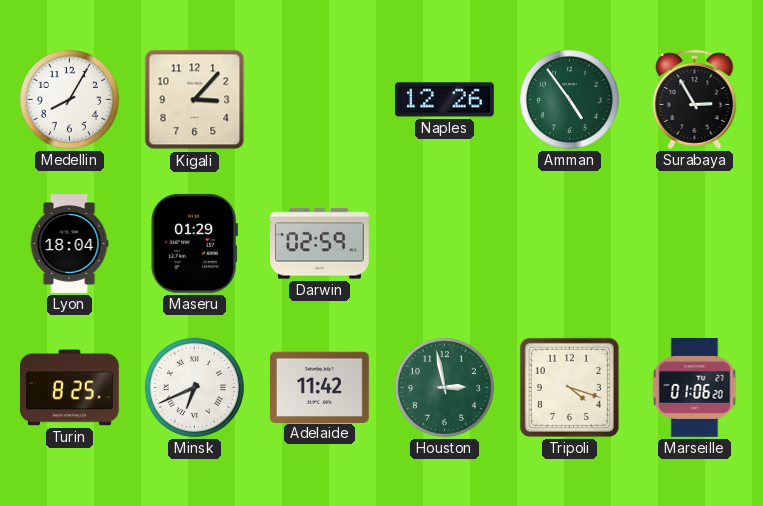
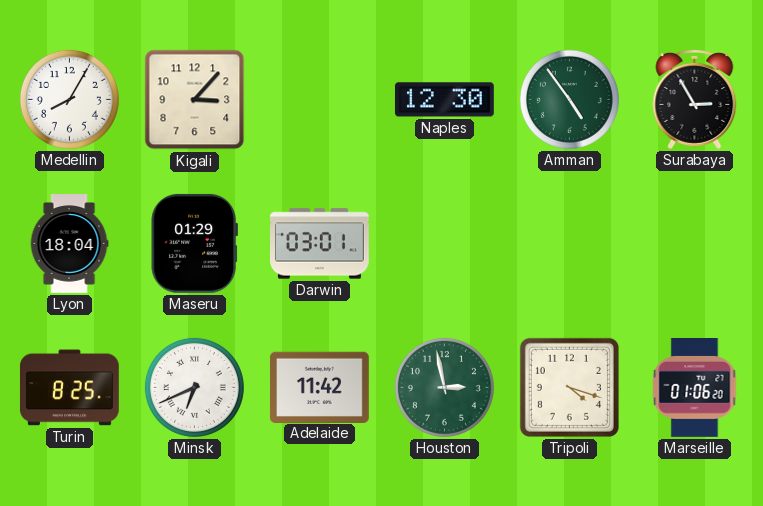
Naples: 12:26 -> 12:30 (444, 100)
Darwin: 02:59 -> 03:01 (320, 244)
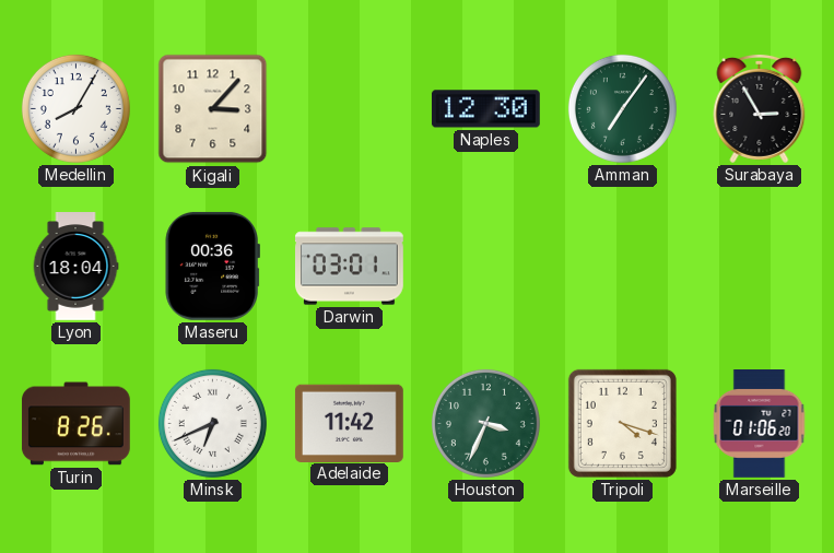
Amman: 4:54 -> 7:06 (622, 108)
Maseru: 01:29 -> 00:36 (212, 266)
Turin: 8:25 -> 8:26 (75, 424)
Houston: 2:58 -> 3:34 (485, 423)
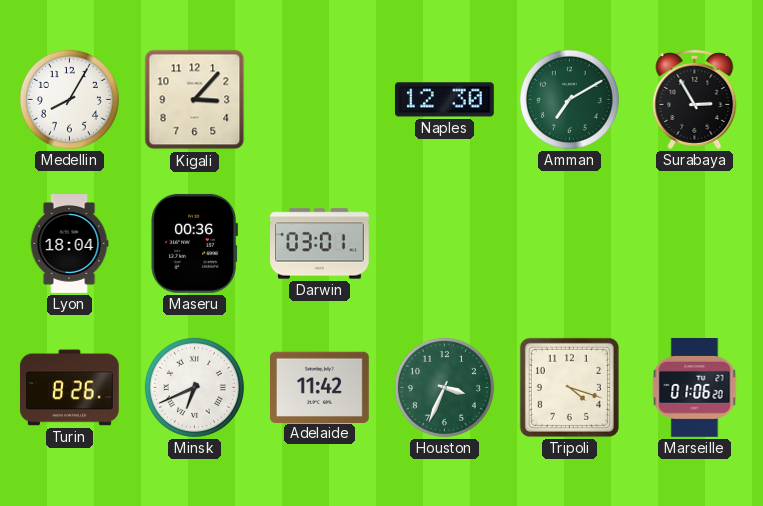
Amman: 7:06 -> 7:10 (569, 99)
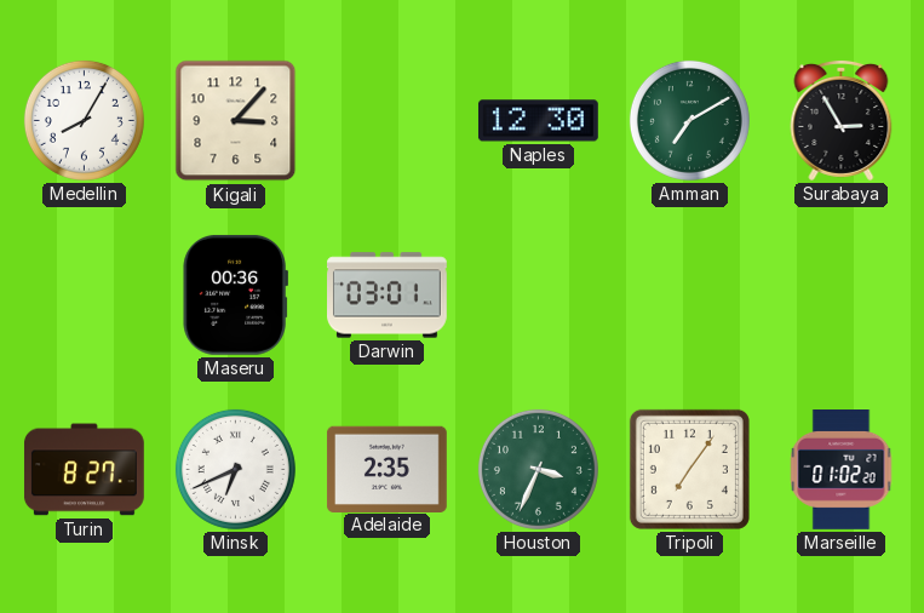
Lyon: 18:04 -> none (69, 244)
Turin: 8:26 -> 8:27 (84, 470)
Adelaide: 11:42 -> 2:35 (386, 469)
Tripoli: 4:18 -> 7:06 (689, 469)
Marseille: 01:06 -> 01:02 (842, 470)
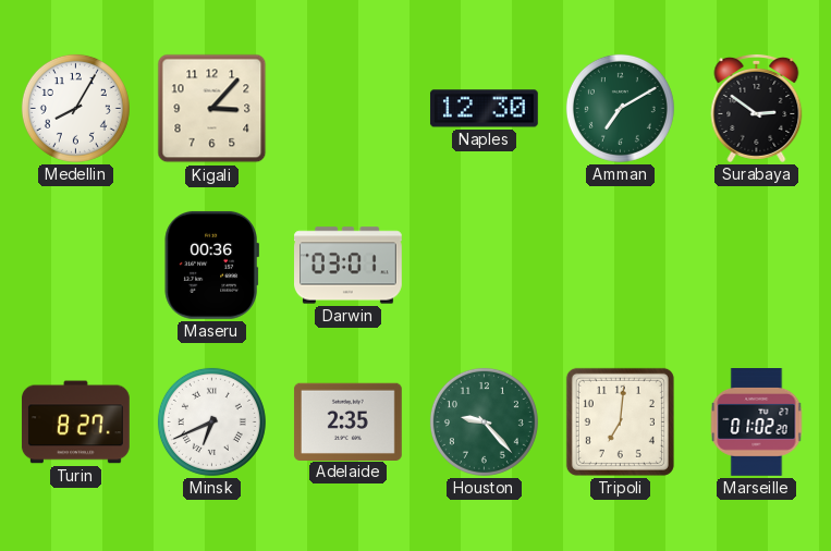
Surabaya: 2:55 -> 2:51 (757, 108)
Houston: 3:34 -> 9:23 (484, 421)
Tripoli: 7:06 -> 7:01 (620, 421)
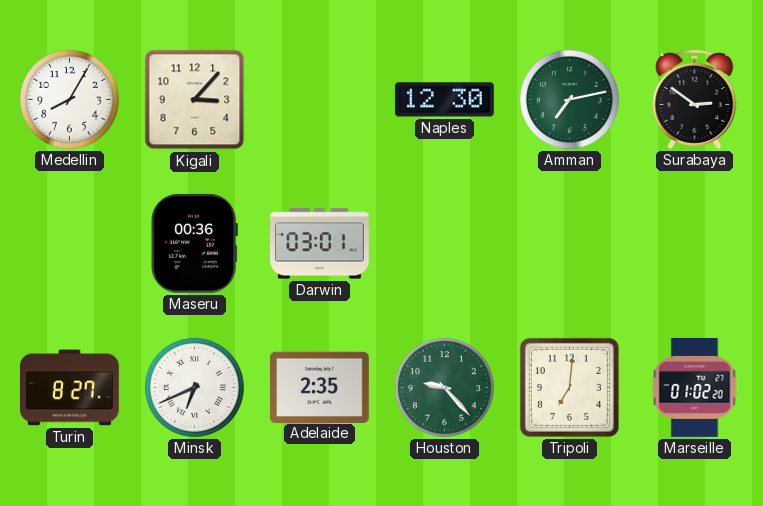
Amman: 7:10 -> 7:13 (569, 99)
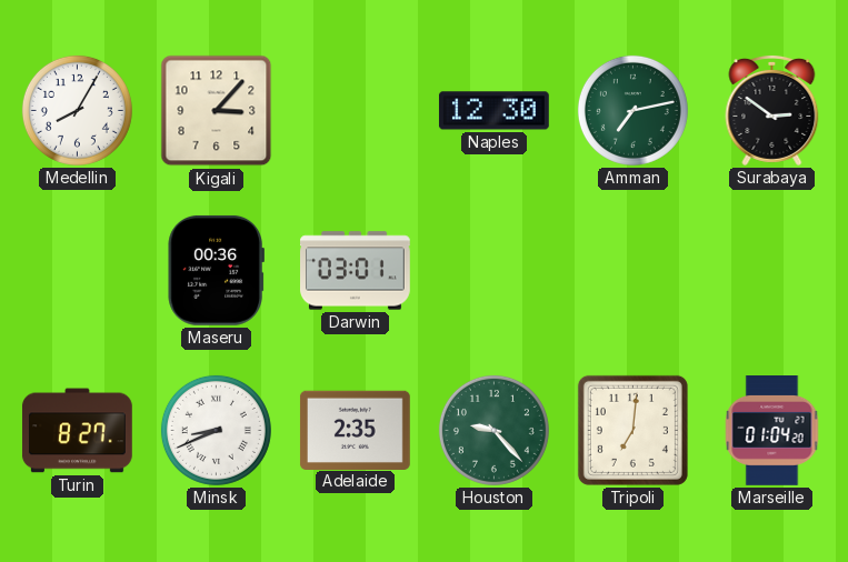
Minsk: 6:41 -> 8:41 (216, 430)
Marseille: 01:02 -> 01:04 (772, 431)
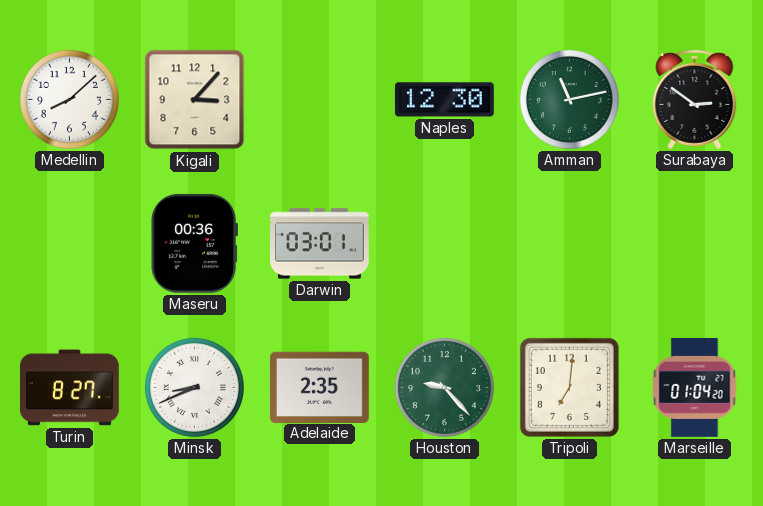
Medellin: 8:05 -> 8:08 (69, 99)
Amman: 7:13 -> 11:13 (569, 99)
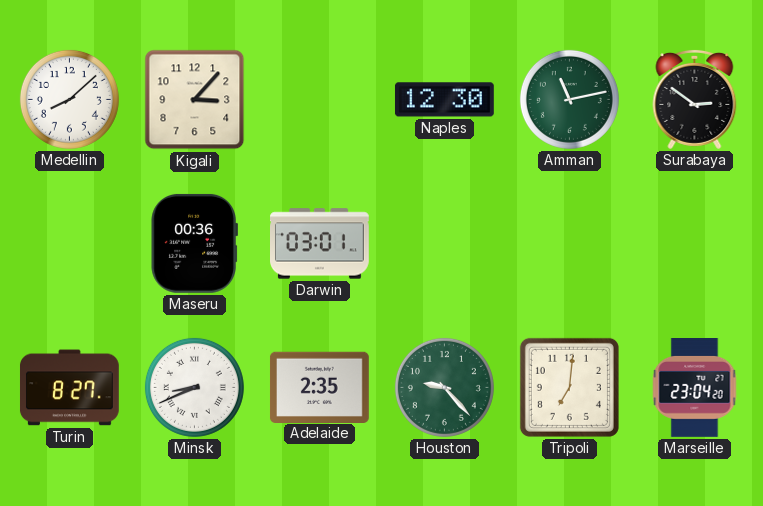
Marseille: 01:04 -> 23:04 (695, 388)
